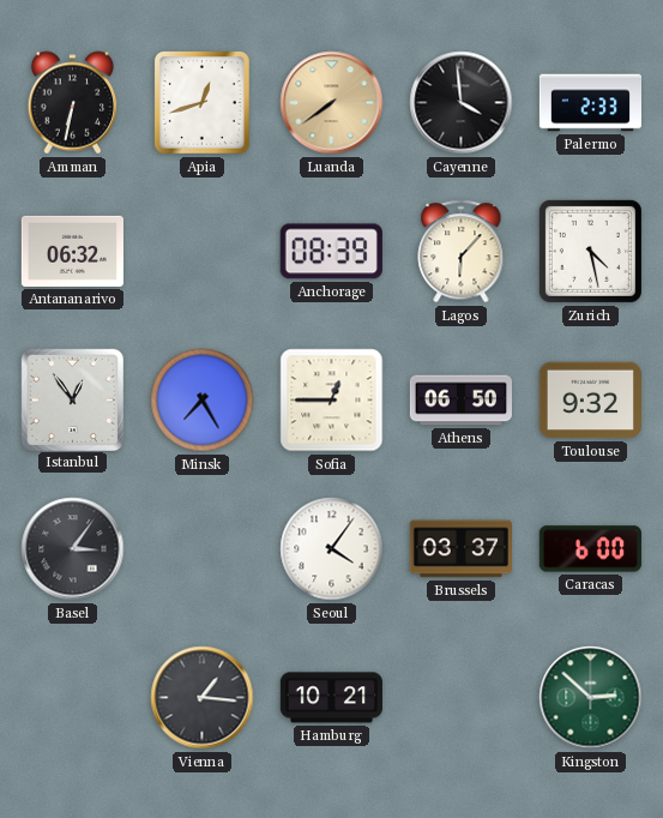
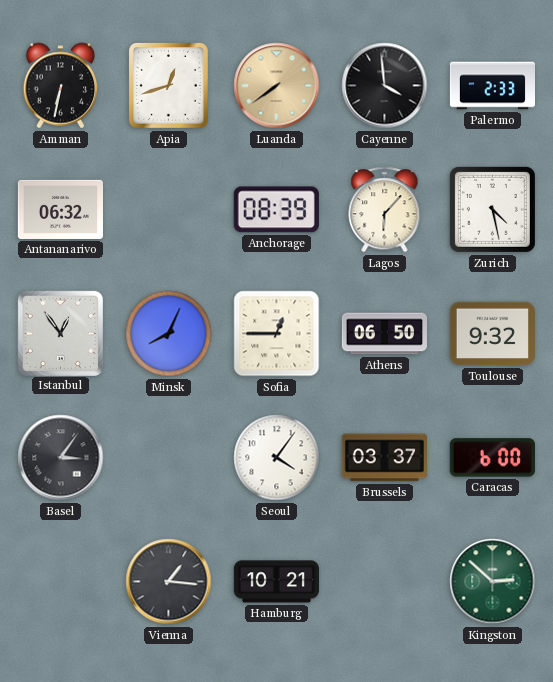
Minsk: 7:25 -> 8:04 (169, 334)
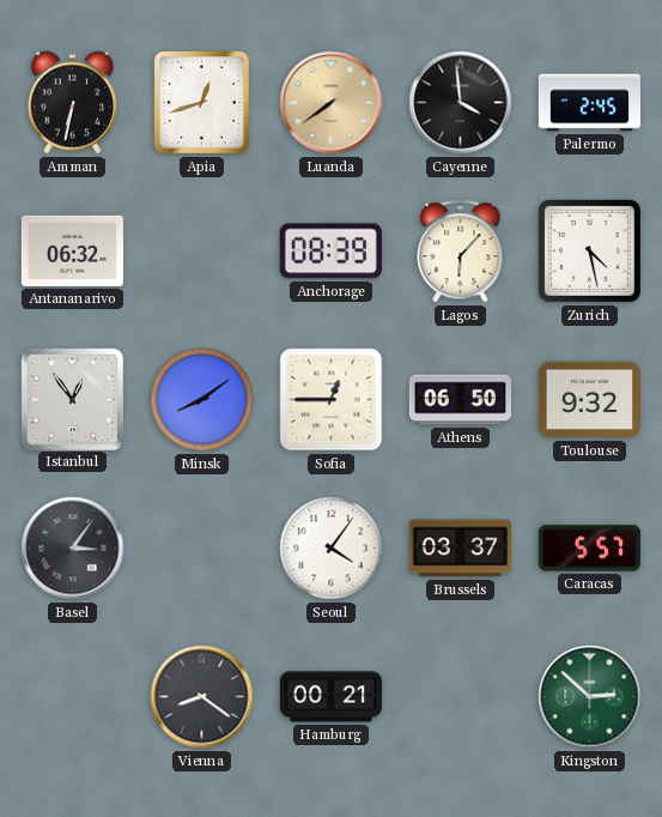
Palermo: 2:33 -> 2:45 (589, 103)
Minsk: 8:04 -> 8:09 (202, 400)
Caracas: 6:00 -> 5:57 (589, 549)
Vienna: 1:16 -> 8:21 (202, 697)
Hamburg: 10:21 -> 00:21 (330, 697)
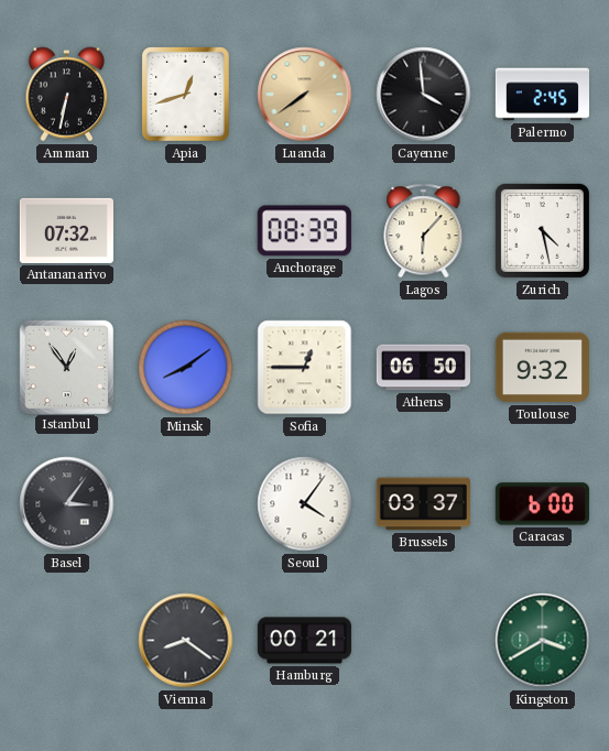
Antananarivo: 06:32 -> 07:32 (66, 230)
Caracas: 5:57 -> 6:00 (542, 504)
Kingston: 2:52 -> 3:40 (543, 641)
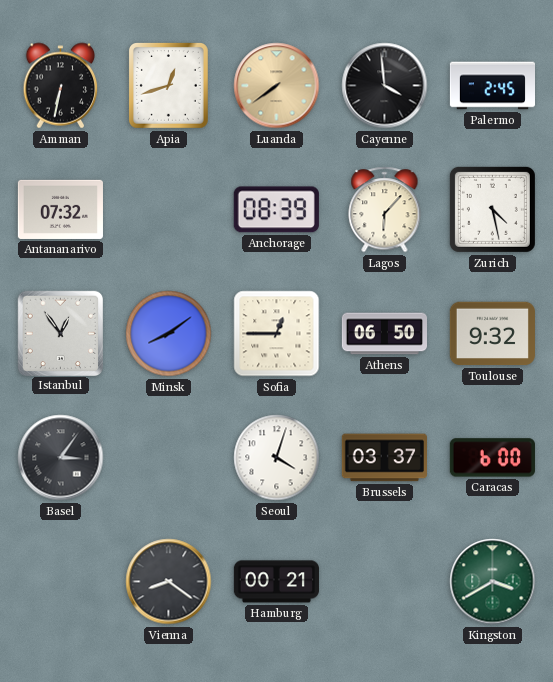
Seoul: 4:06 -> 4:03 (277, 458)
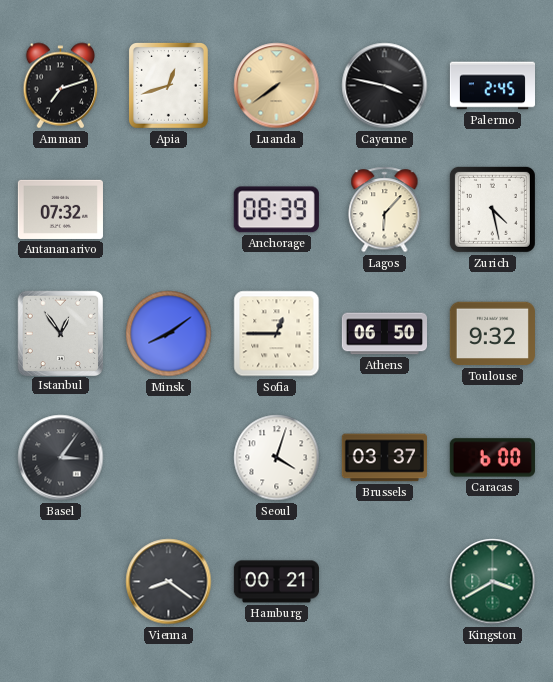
Amman: 6:32 -> 7:12 (61, 86)
Cayenne: 3:59 -> 3:47 (385, 86)
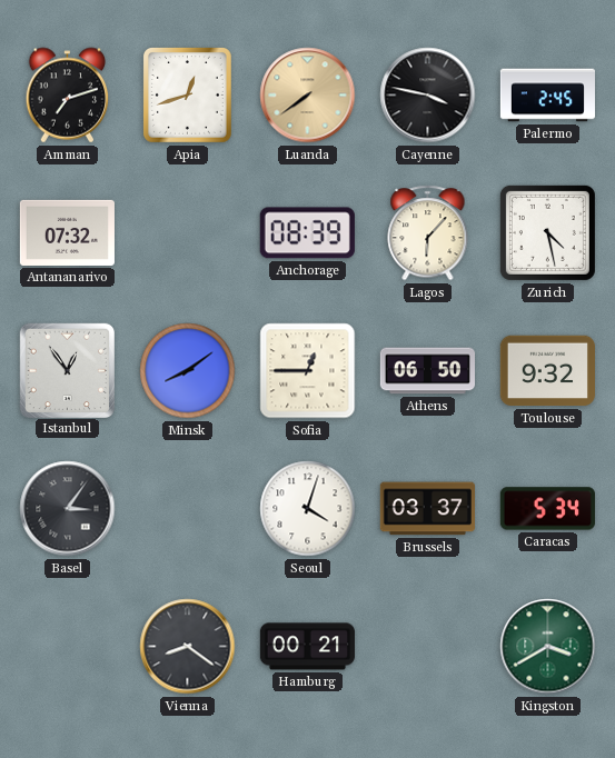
Caracas: 6:00 -> 5:34 (547, 509)
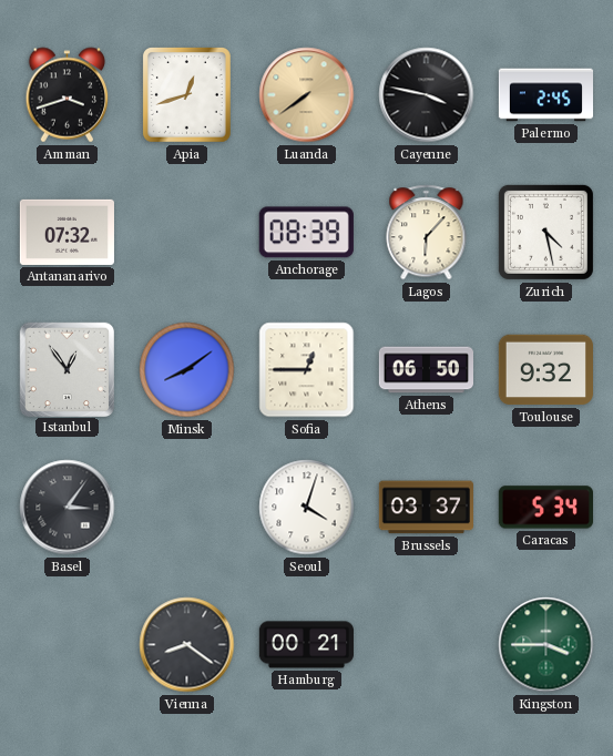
Amman: 7:12 -> 3:42 (68, 95)
Kingston: 3:40 -> 3:45 (546, 645)
